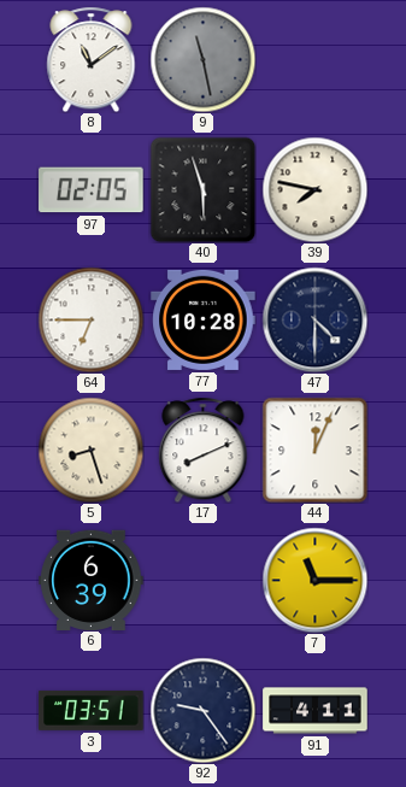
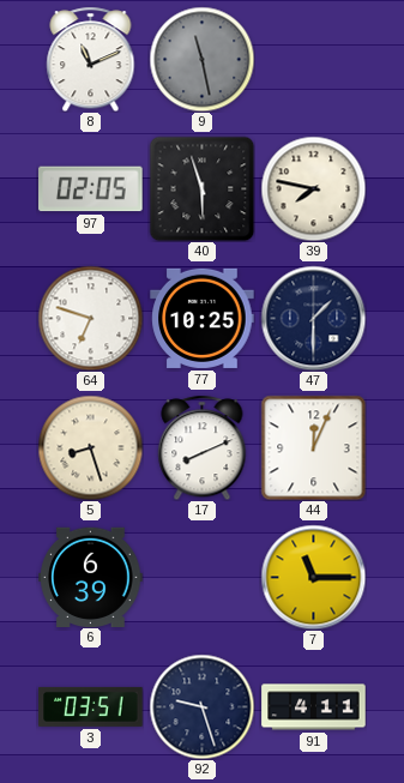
8: 11:09 -> 11:11 (91, 59)
64: 6:45 -> 6:48 (90, 318)
77: 10:28 -> 10:25 (203, 318)
47: 4:30 -> 1:30 (313, 318)
92: 9:24 -> 9:27 (201, 706)
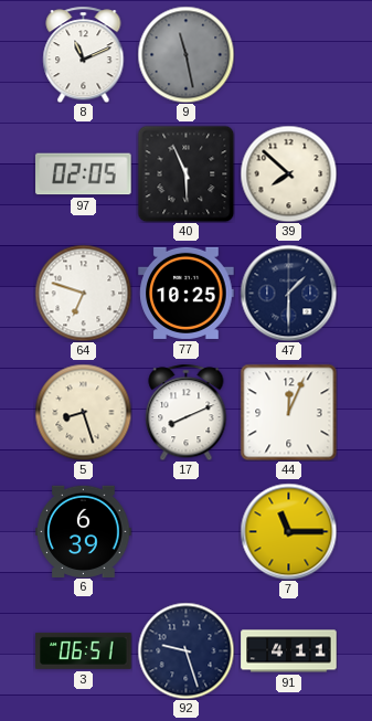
40: 5:57 -> 5:56 (185, 173)
39: 7:47 -> 7:52 (288, 173)
3: 03:51 -> 06:51 (84, 650)
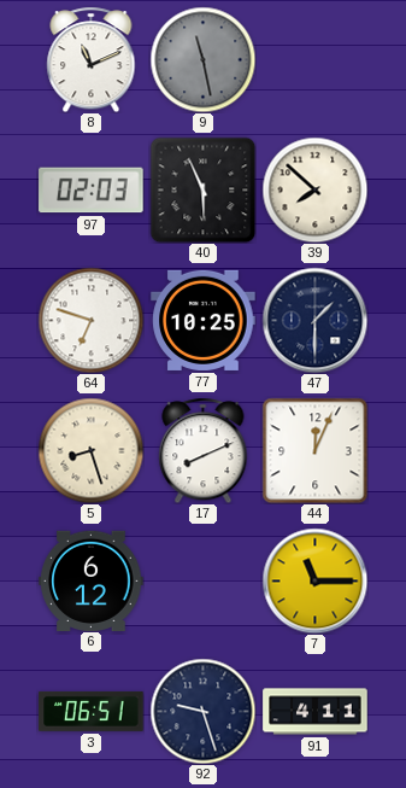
97: 02:05 -> 02:03 (92, 191)
6: 6:39 -> 6:12 (92, 580)
